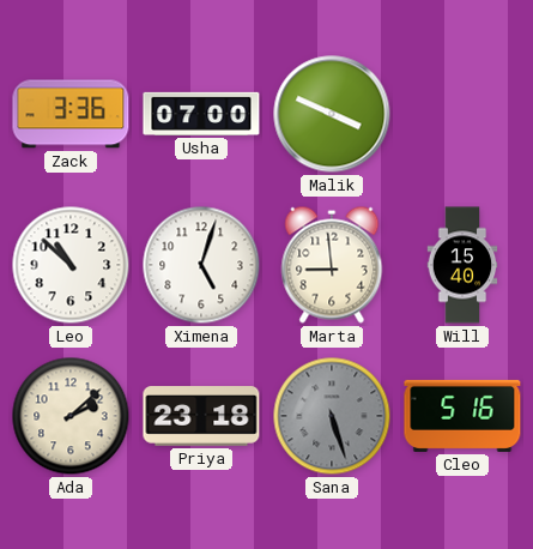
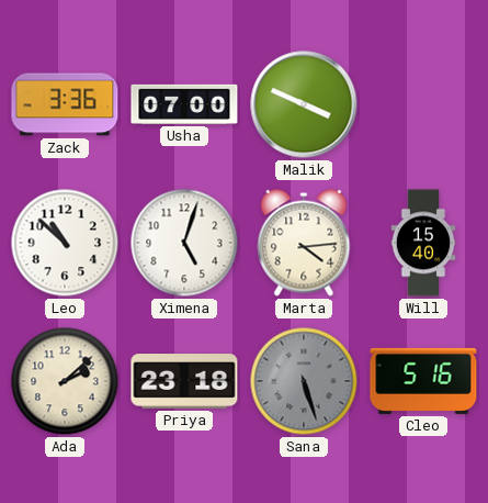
Marta: 8:59 -> 4:14 (304, 243)
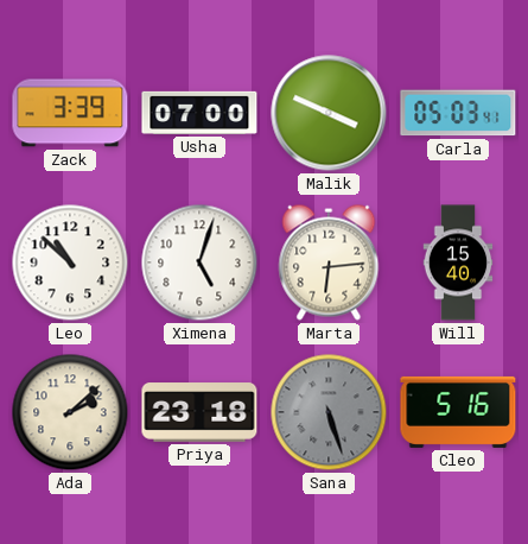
Zack: 3:36 -> 3:39 (70, 113)
Carla: none -> 05:03 (458, 113)
Marta: 4:14 -> 6:14 (329, 262)
